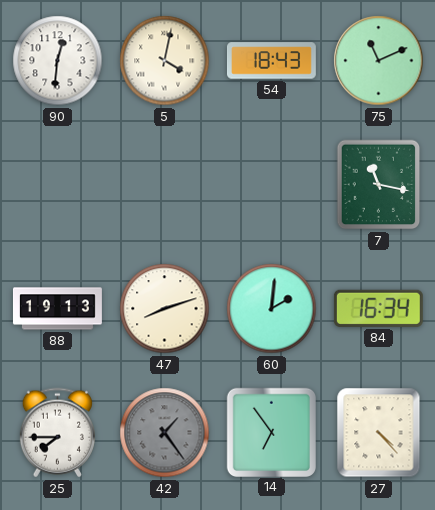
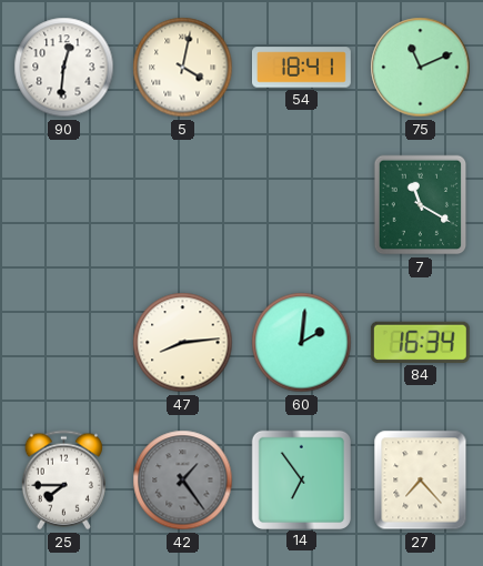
54: 18:43 -> 18:41 (301, 68)
7: 11:17 -> 11:20 (421, 205)
88: 19:13 -> none (57, 309)
47: 8:12 -> 8:14 (183, 343)
27: 4:23 -> 7:23 (421, 481)
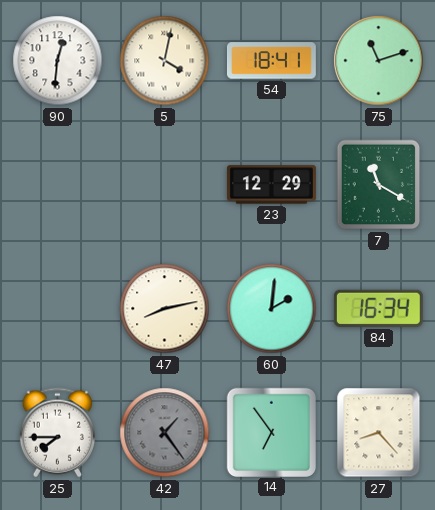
75: 11:11 -> 11:12 (379, 61)
23: none -> 12:29 (271, 185)
47: 8:14 -> 8:13 (165, 309)
27: 7:23 -> 8:23 (379, 433)
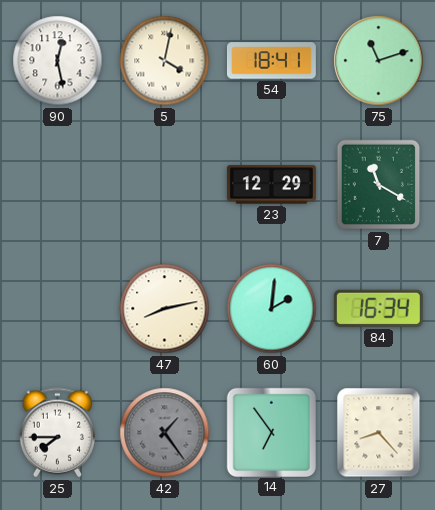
90: 12:31 -> 12:28 (58, 61)
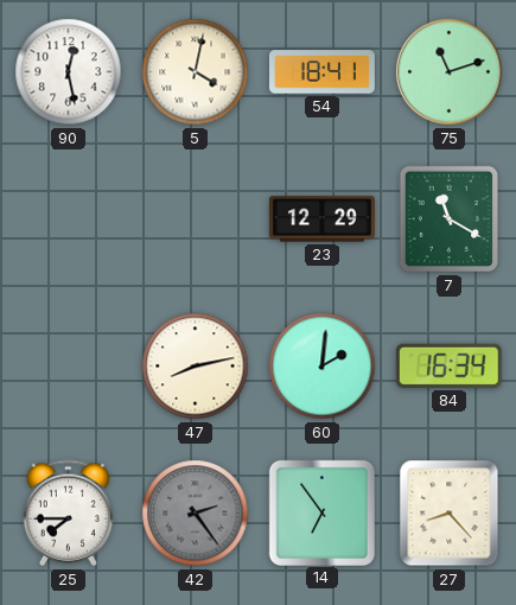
42: 1:24 -> 2:24 (196, 514)
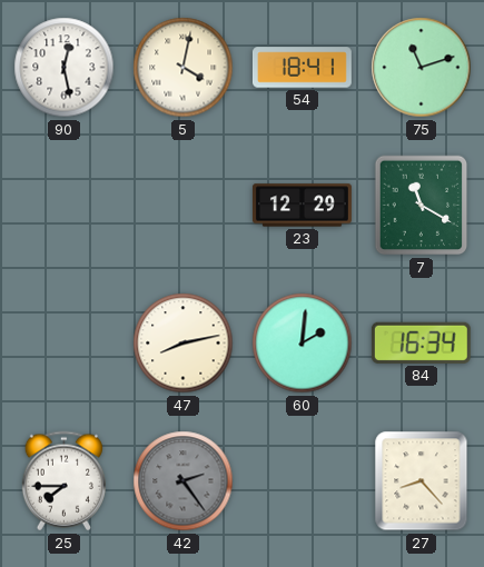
14: 6:54 -> none (321, 512)
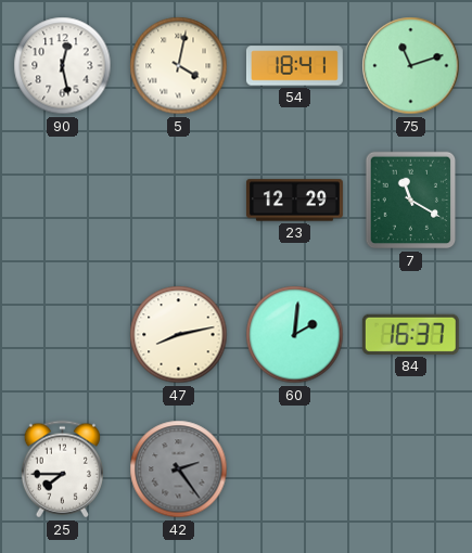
84: 16:34 -> 16:37 (410, 334)
27: 8:23 -> none (422, 481)
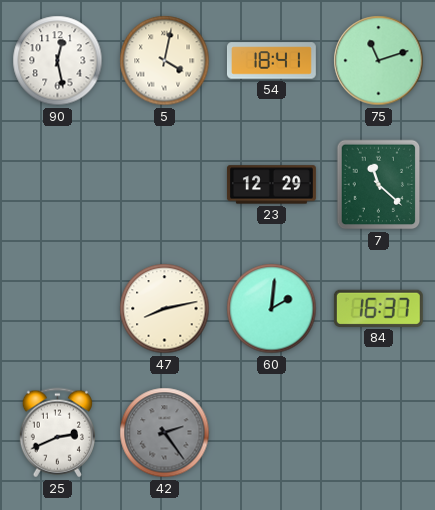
7: 11:20 -> 11:22 (379, 185)
25: 7:45 -> 2:41 (57, 433)
